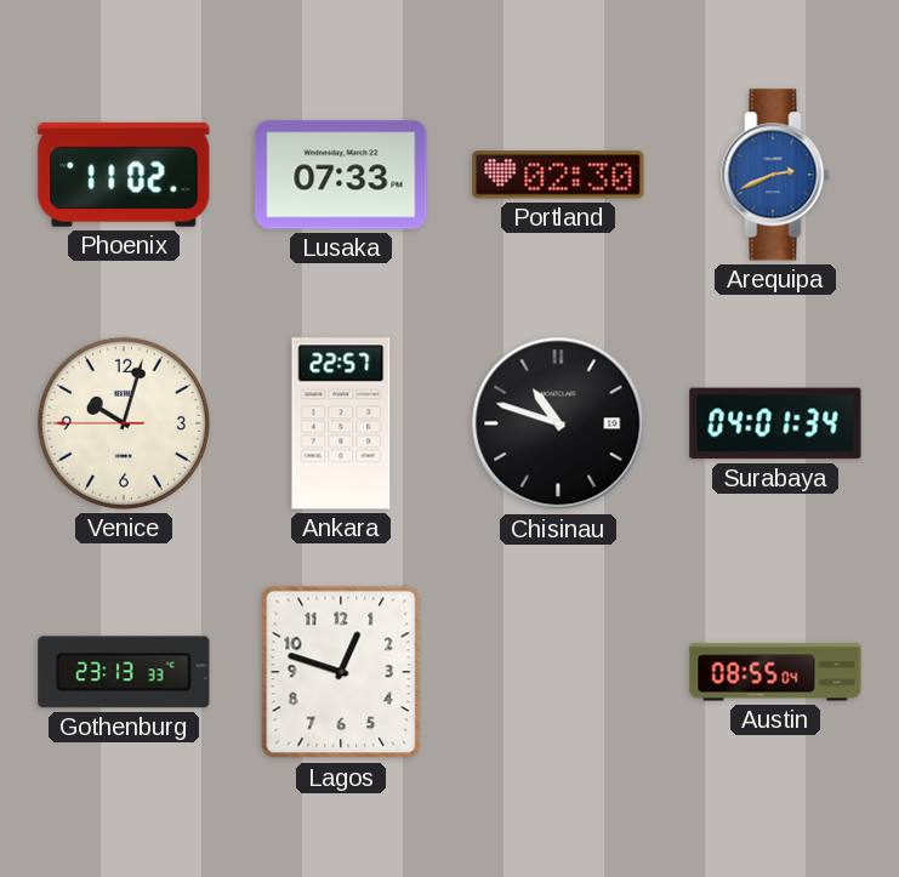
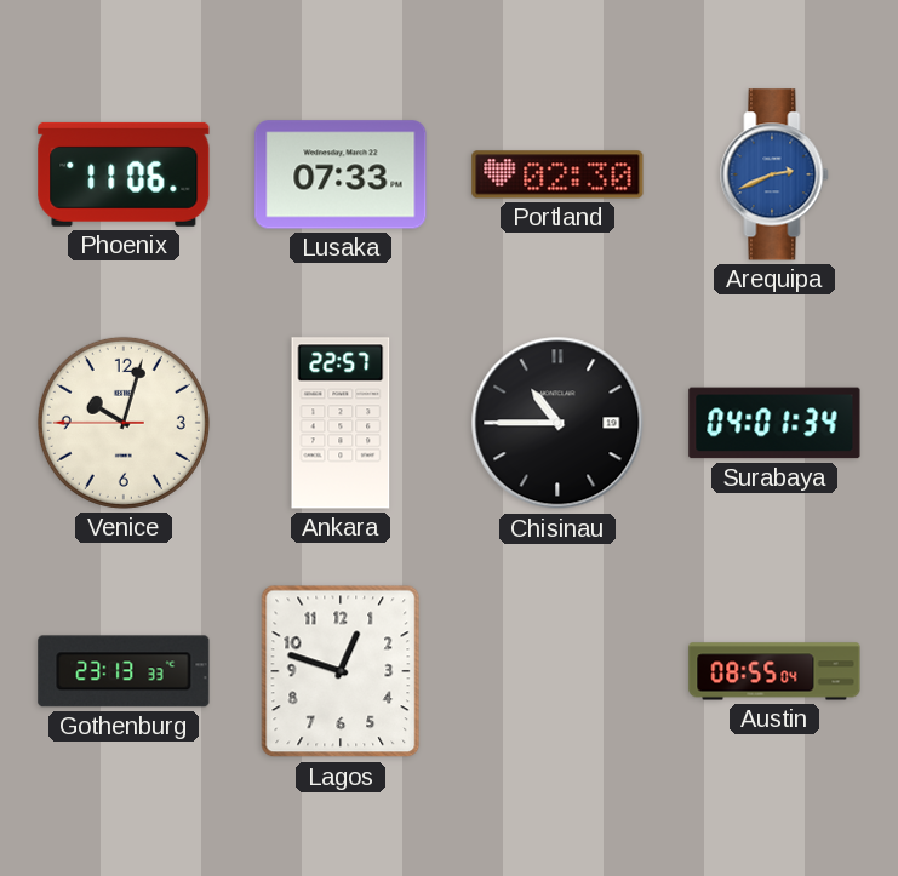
Phoenix: 11:02 -> 11:06 (124, 174)
Chisinau: 10:48 -> 10:45 (557, 423)
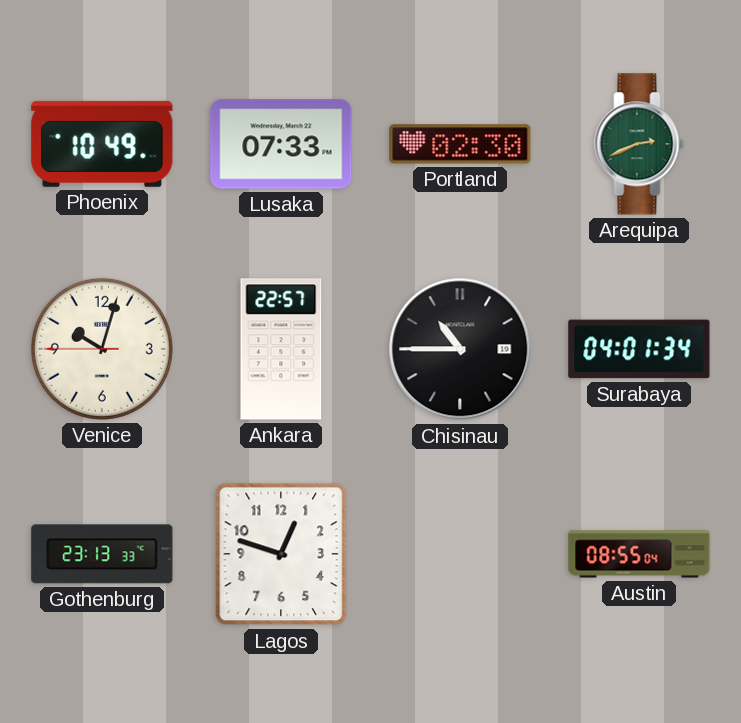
Phoenix: 11:06 -> 10:49 (102, 144)
Arequipa dial: blue -> green (639, 144)
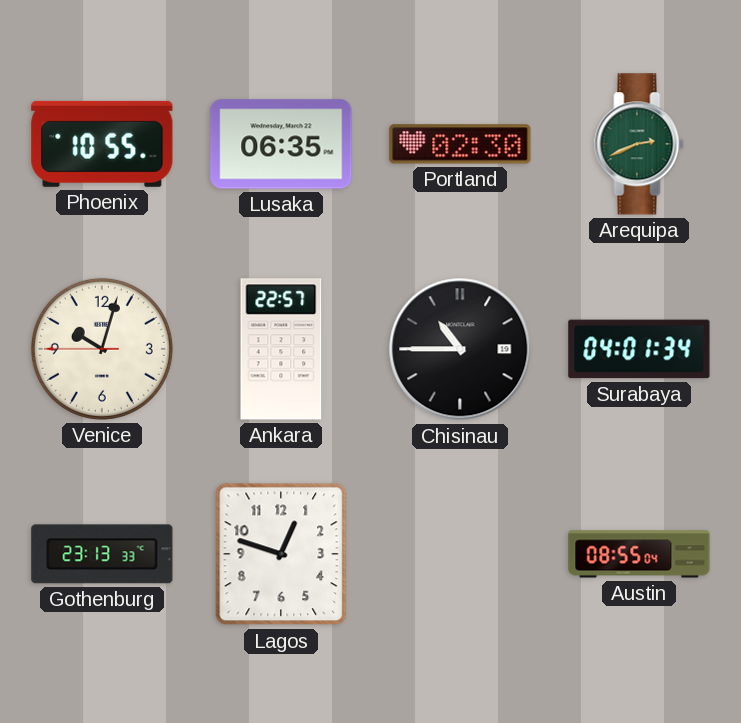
Phoenix: 10:49 -> 10:55 (102, 144)
Lusaka: 07:33 -> 06:35 (281, 144)
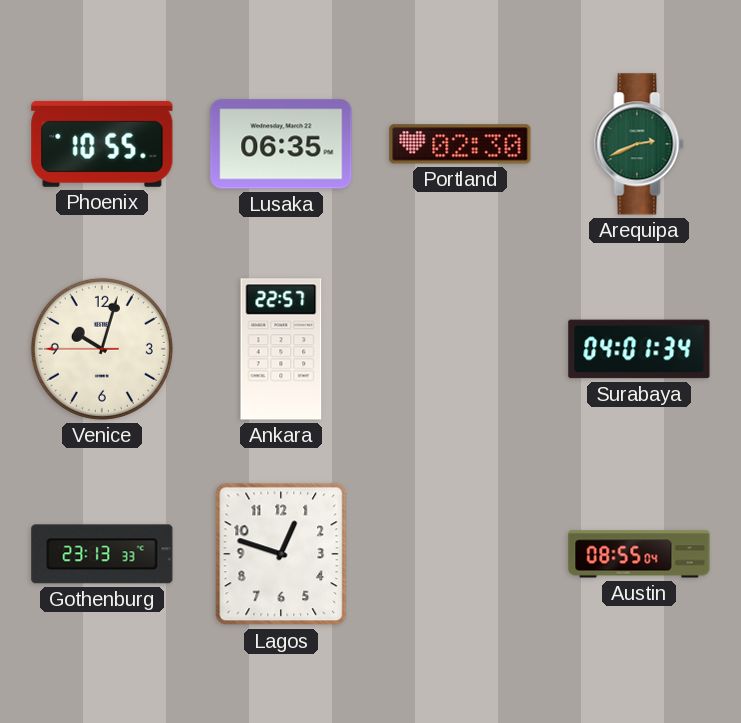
Chisinau: 10:45 -> none (460, 349)
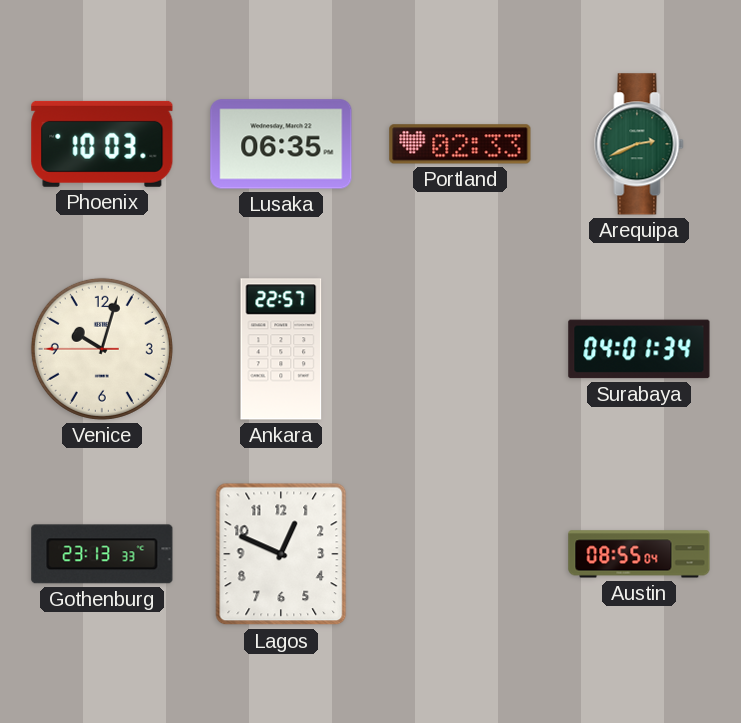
Phoenix: 10:55 -> 10:03 (102, 144)
Portland: 02:30 -> 02:33 (460, 144)
Lagos: 12:48 -> 12:49 (281, 554)
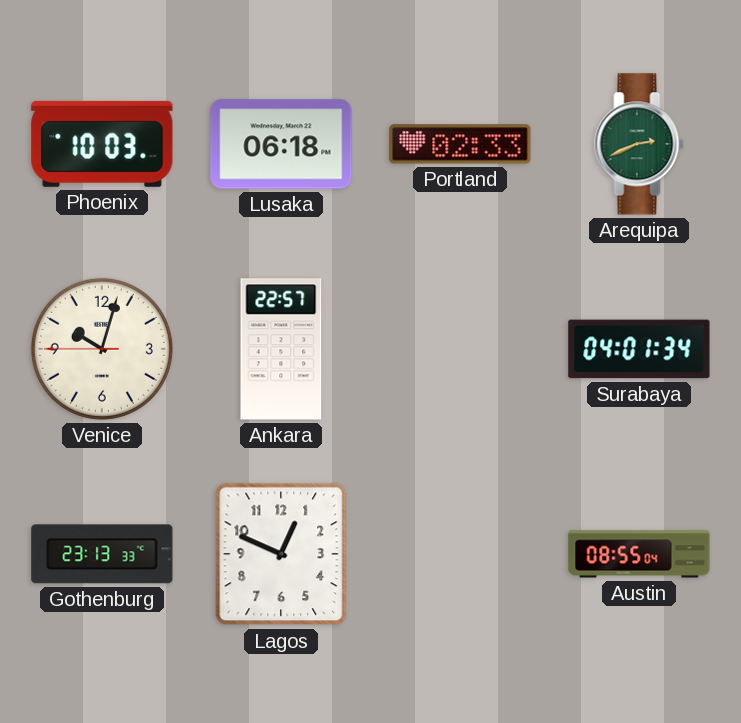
Lusaka: 06:35 -> 06:18 (281, 144)
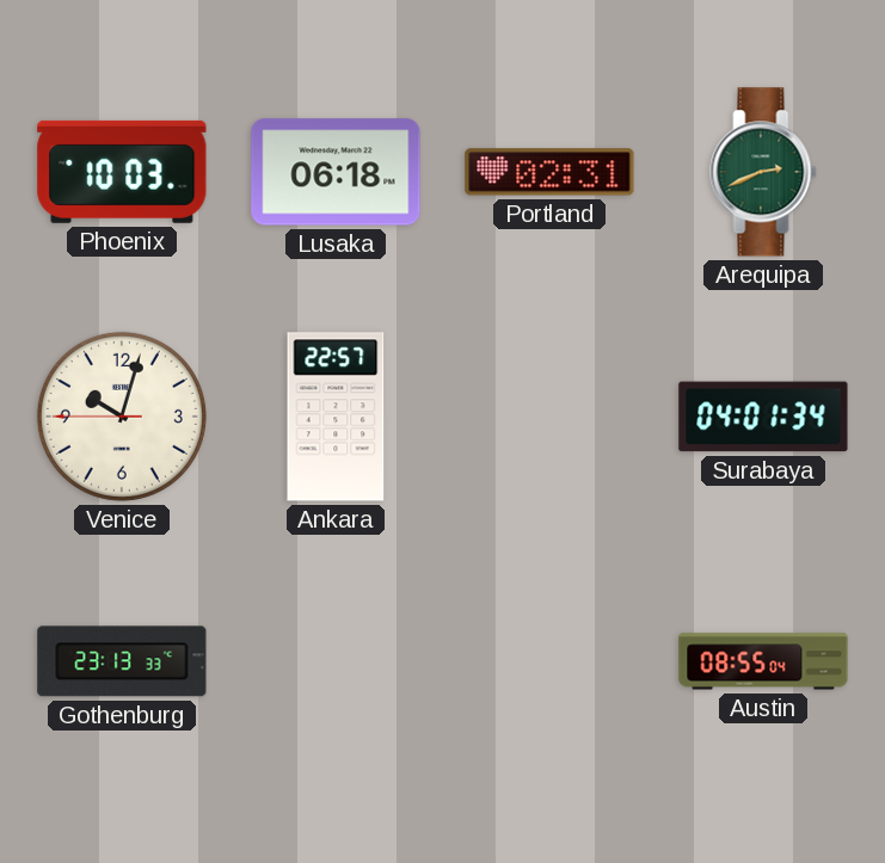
Portland: 02:33 -> 02:31 (549, 172)
Lagos: 12:49 -> none (281, 554)
